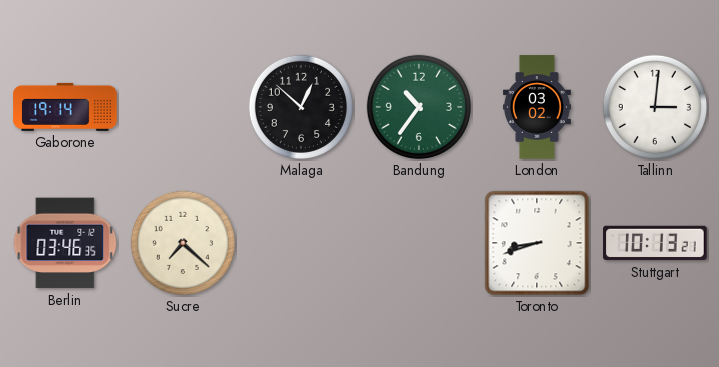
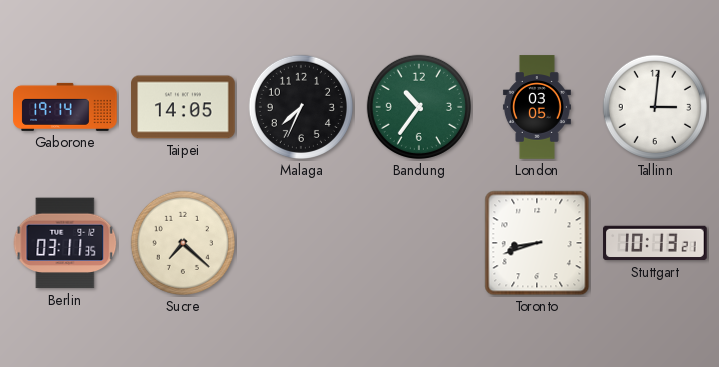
Taipei: none -> 14:05 (183, 107)
Malaga: 12:52 -> 7:34 (301, 107)
London: 03:02 -> 03:05 (537, 107)
Berlin: 03:46 -> 03:11 (65, 243)
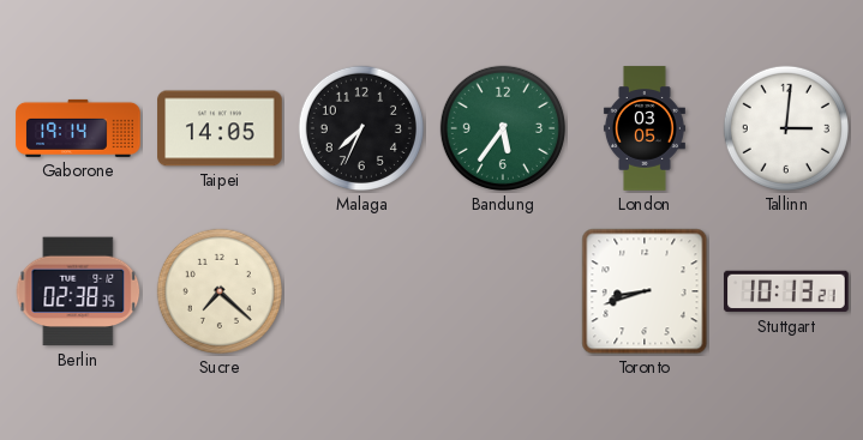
Bandung: 10:36 -> 5:36 (503, 128)
Berlin: 03:11 -> 02:38 (78, 291)
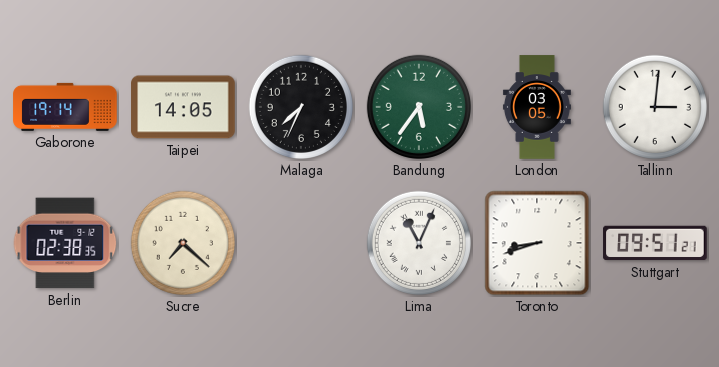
Lima: none -> 11:04 (419, 243)
Stuttgart: 10:13 -> 09:51 (655, 243)
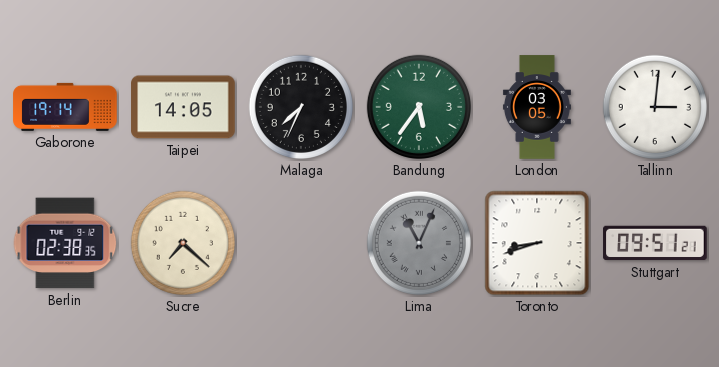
Lima dial: white -> grey (419, 243)
